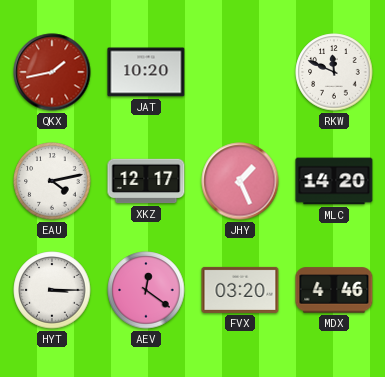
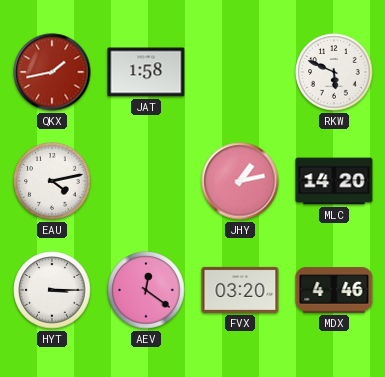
JAT: 10:20 -> 1:58 (146, 72)
RKW: 11:49 -> 5:49 (334, 72)
XKZ: 12:17 -> none (146, 181)
JHY: 1:26 -> 1:13 (240, 181)
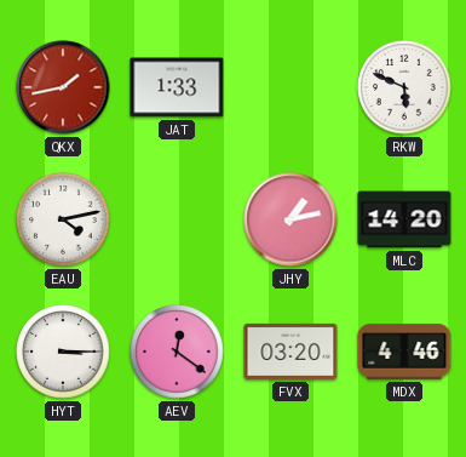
JAT: 1:58 -> 1:33 (177, 87)
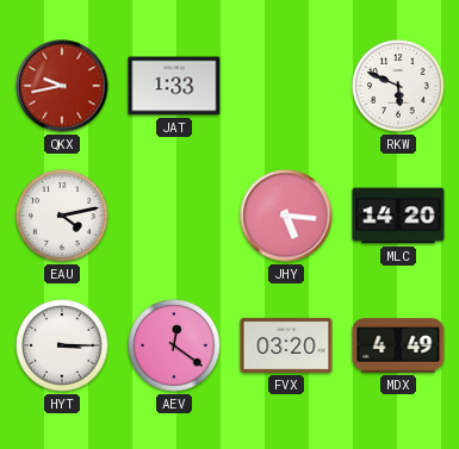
QKX: 1:43 -> 9:43 (62, 86)
JHY: 1:13 -> 5:16 (286, 216)
MDX: 4:46 -> 4:49 (398, 345)
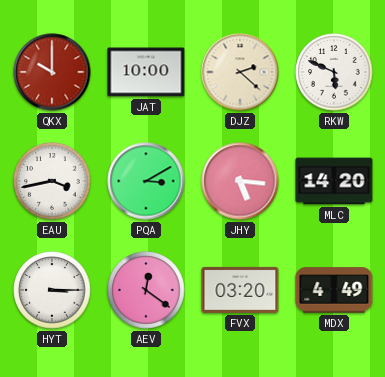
QKX: 9:43 -> 10:00 (52, 72)
JAT: 1:33 -> 10:00 (146, 72)
DJZ: none -> 2:22 (240, 72)
EAU: 4:13 -> 3:43 (52, 181)
PQA: none -> 3:10 (146, 181)
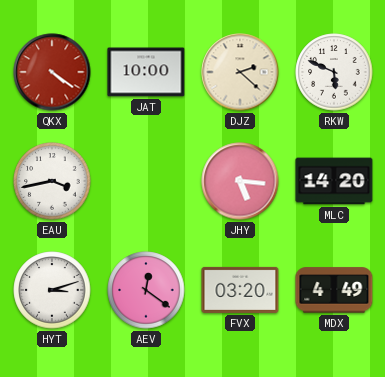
QKX: 10:00 -> 4:21 (52, 72)
PQA: 3:10 -> none (146, 181)
HYT: 3:15 -> 3:12 (52, 290)
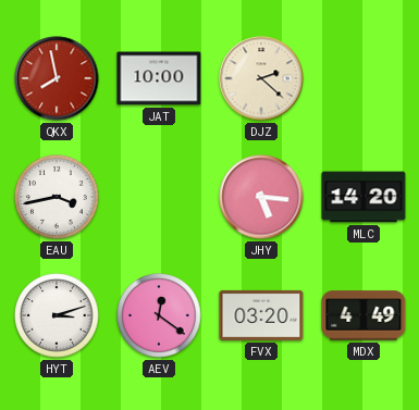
QKX: 4:21 -> 7:58 (57, 78)
RKW: 5:49 -> none (334, 72)
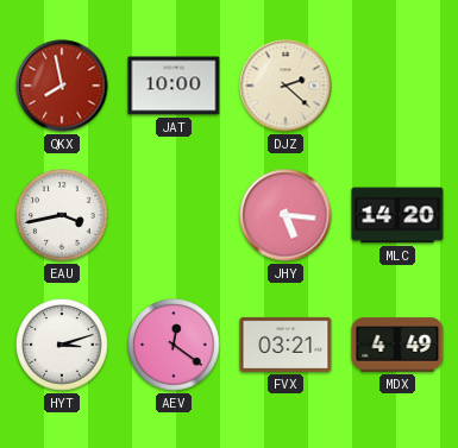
FVX: 03:20 -> 03:21 (286, 345)
